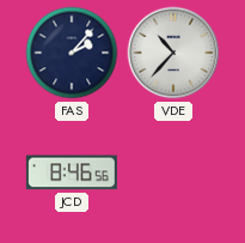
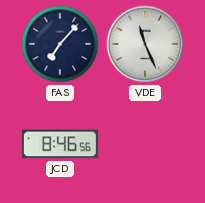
FAS: 2:07 -> 7:07 (60, 44)
VDE: 10:37 -> 11:26 (145, 44)
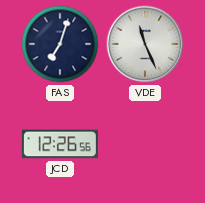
FAS: 7:07 -> 7:03 (60, 44)
JCD: 8:46 -> 12:26 (60, 144)
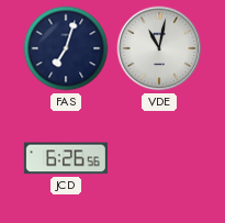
VDE: 11:26 -> 11:02 (159, 48)
JCD: 12:26 -> 6:26 (66, 158)
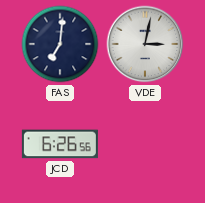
FAS: 7:03 -> 7:01 (60, 44)
VDE: 11:02 -> 3:02 (145, 44)
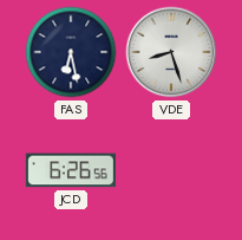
FAS: 7:01 -> 6:28 (71, 52)
VDE: 3:02 -> 8:27 (171, 52)
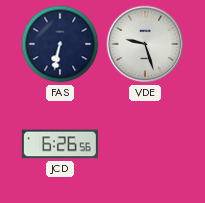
FAS: 6:28 -> 6:32 (60, 44)
VDE: 8:27 -> 9:27 (145, 44)
